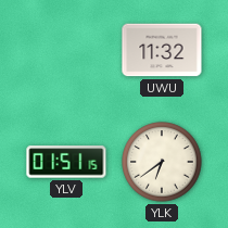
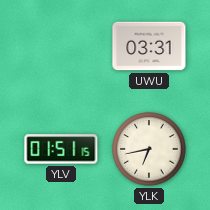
UWU: 11:32 -> 03:31 (149, 46)
YLK: 6:39 -> 6:43 (149, 149)
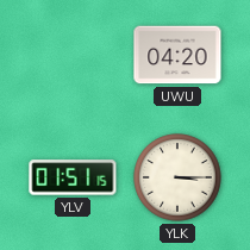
UWU: 03:31 -> 04:20 (177, 55)
YLK: 6:43 -> 3:15 (177, 177)
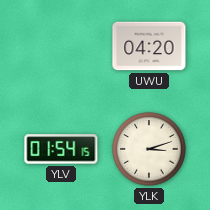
YLV: 01:51 -> 01:54 (61, 149)
YLK: 3:15 -> 3:12 (149, 149)
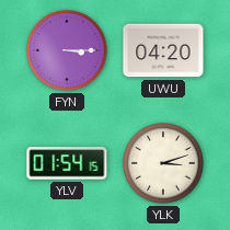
FYN: none -> 3:15 (67, 50)
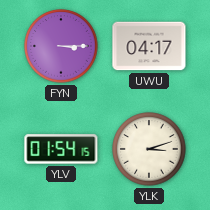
UWU: 04:20 -> 04:17 (149, 46)
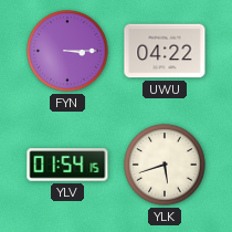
UWU: 04:17 -> 04:22 (165, 51)
YLK: 3:12 -> 5:42 (165, 165)
